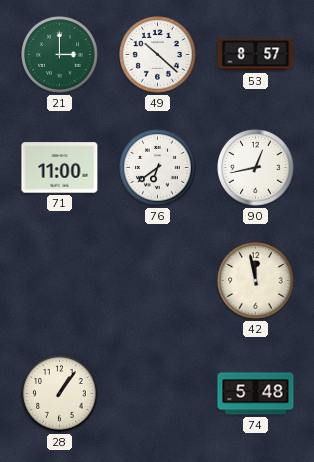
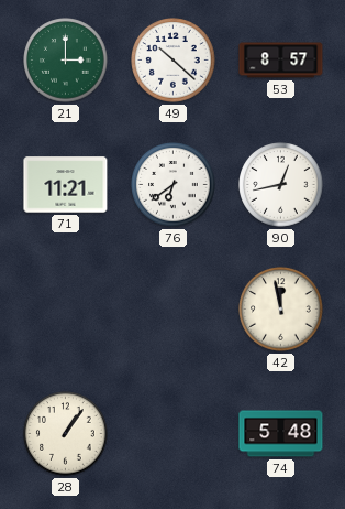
71: 11:00 -> 11:21 (66, 185)
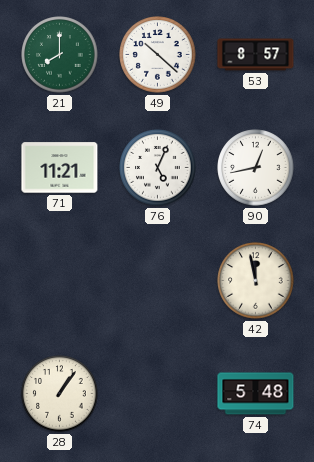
21: 3:00 -> 8:00 (60, 55)
76: 6:39 -> 5:04 (158, 168)
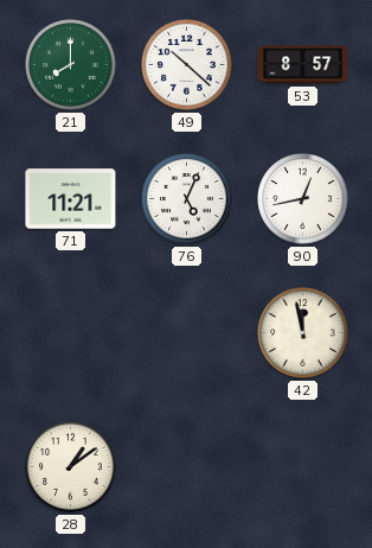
28: 1:06 -> 1:09 (71, 467)
74: 5:48 -> none (256, 394)
